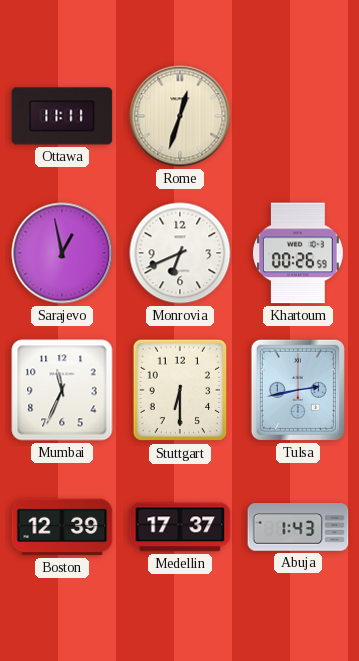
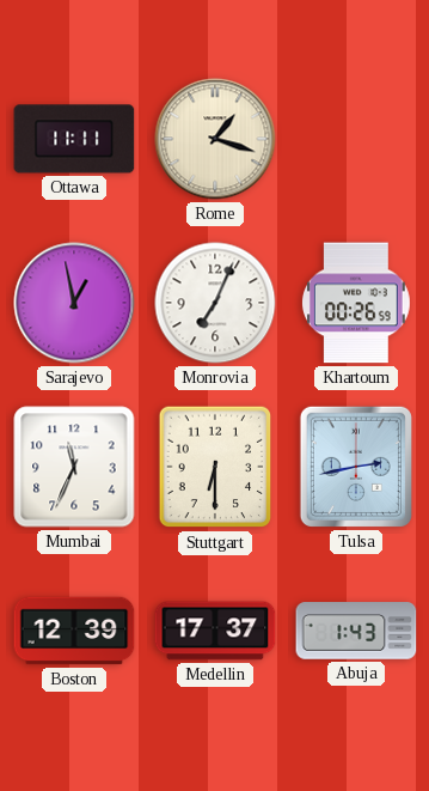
Rome: 12:33 -> 1:18 (215, 139)
Monrovia: 6:41 -> 7:04 (215, 303)
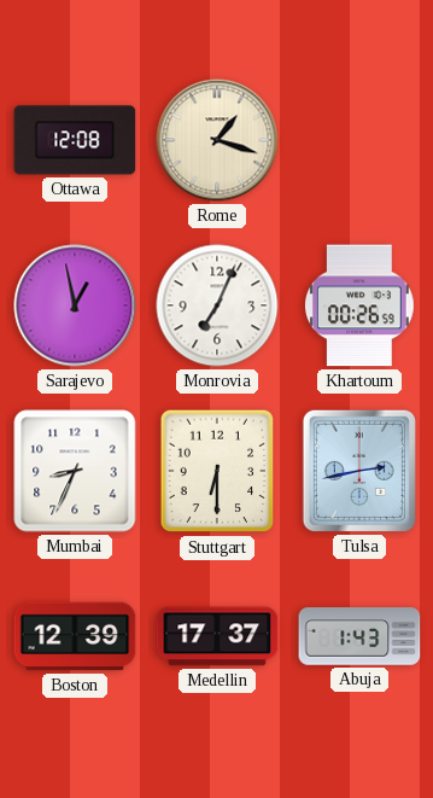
Ottawa: 11:11 -> 12:08 (75, 140)
Mumbai: 11:34 -> 8:34 (75, 471)
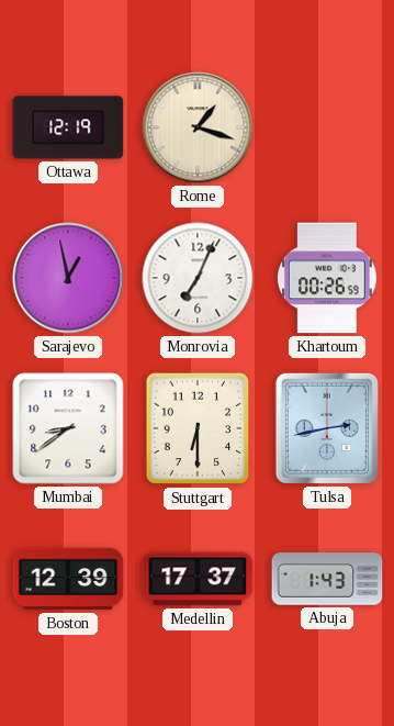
Ottawa: 12:08 -> 12:19 (68, 127)
Mumbai: 8:34 -> 8:39 (68, 428)
